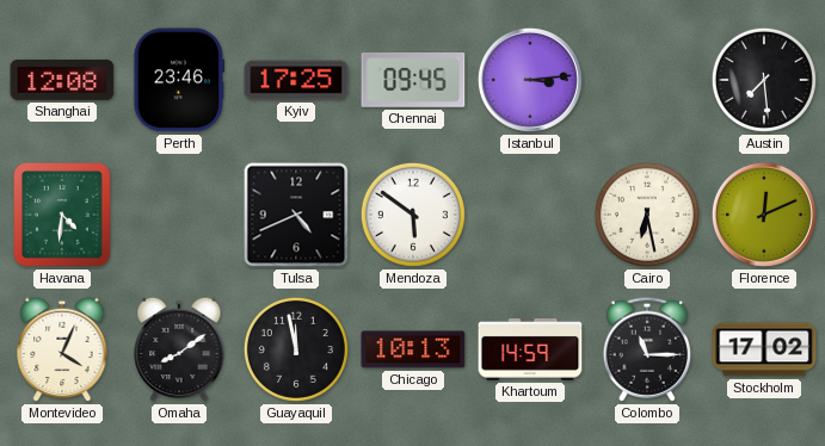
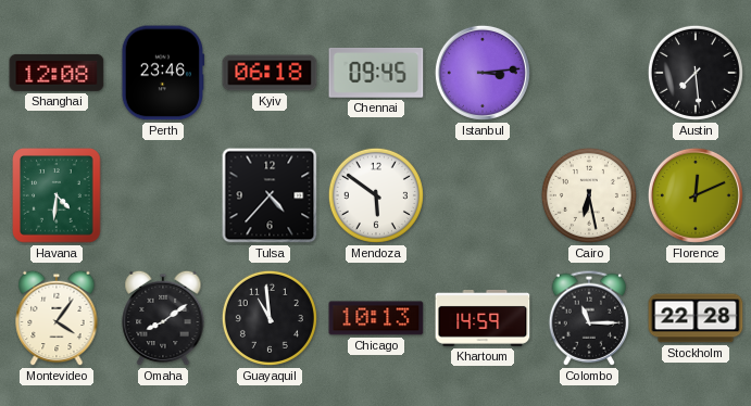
Kyiv: 17:25 -> 06:18 (270, 73)
Tulsa: 4:41 -> 4:37 (270, 195)
Montevideo: 4:04 -> 4:06 (57, 318)
Guayaquil: 11:58 -> 10:59 (270, 318)
Stockholm: 17:02 -> 22:28 (696, 318)
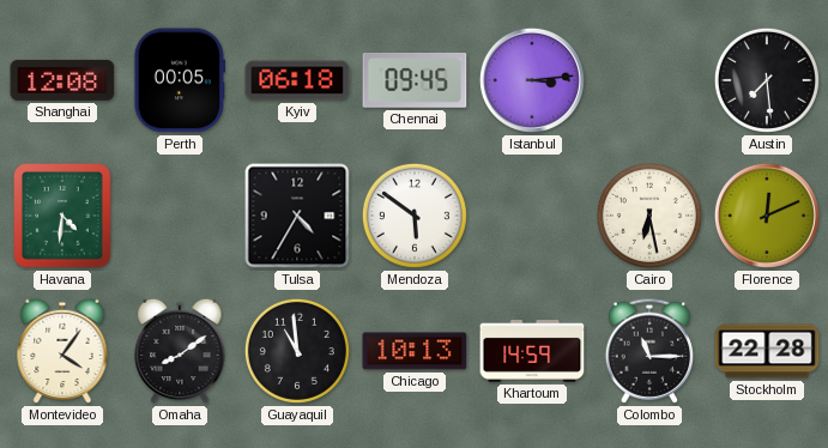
Perth: 23:46 -> 00:05 (180, 80)
Tulsa: 4:37 -> 4:35 (297, 216)
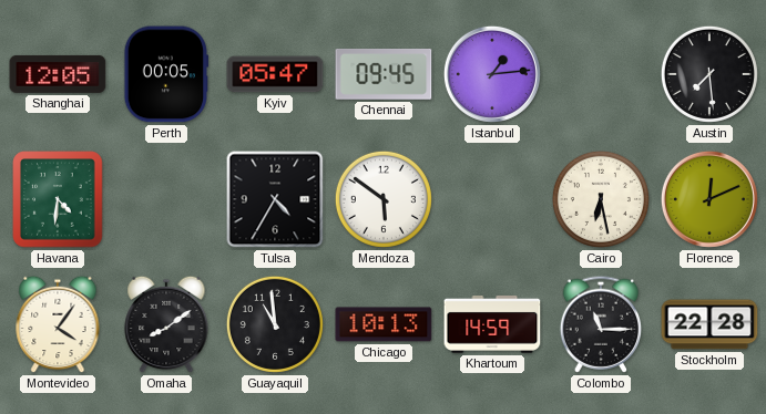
Shanghai: 12:08 -> 12:05 (58, 74)
Kyiv: 06:18 -> 05:47 (275, 74)
Istanbul: 3:14 -> 1:14 (492, 74)
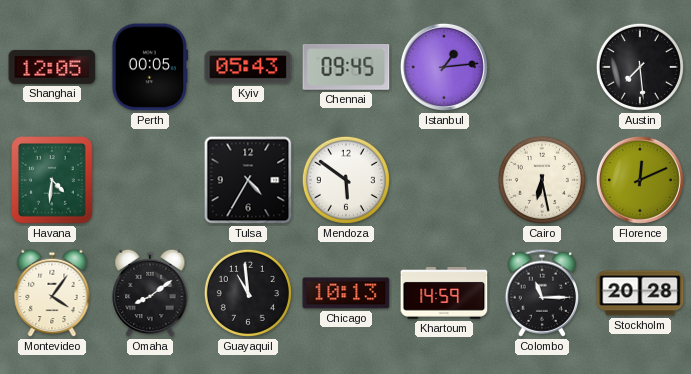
Kyiv: 05:47 -> 05:43 (248, 67)
Stockholm: 22:28 -> 20:28 (640, 293)
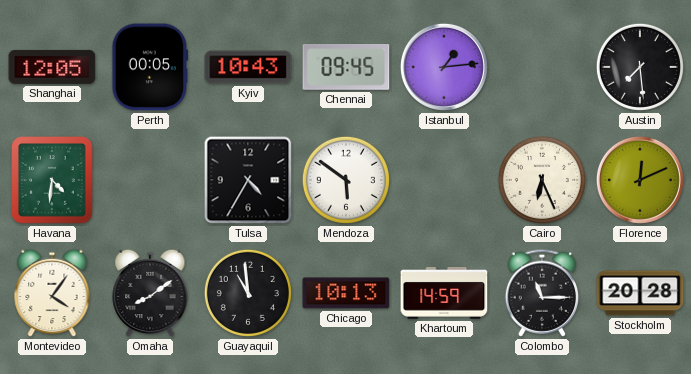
Kyiv: 05:43 -> 10:43 (248, 67)
Cairo: 6:28 -> 6:26 (542, 180)
